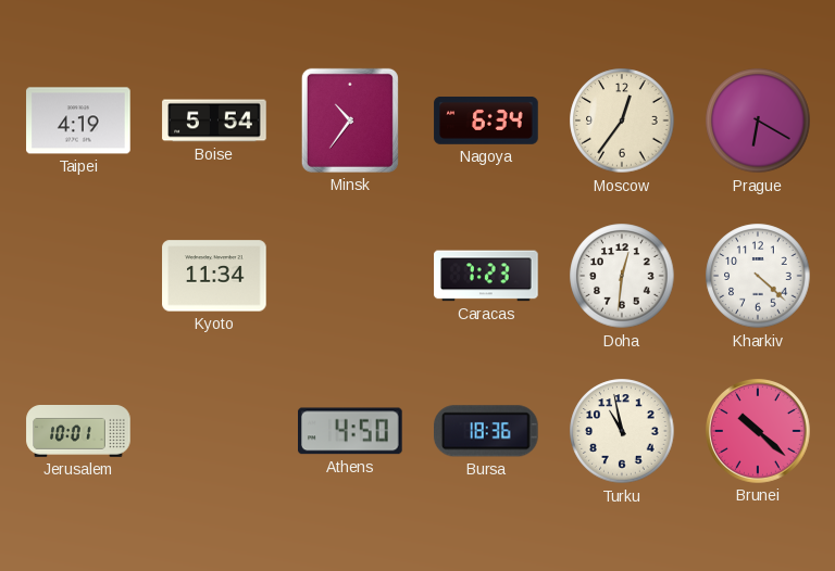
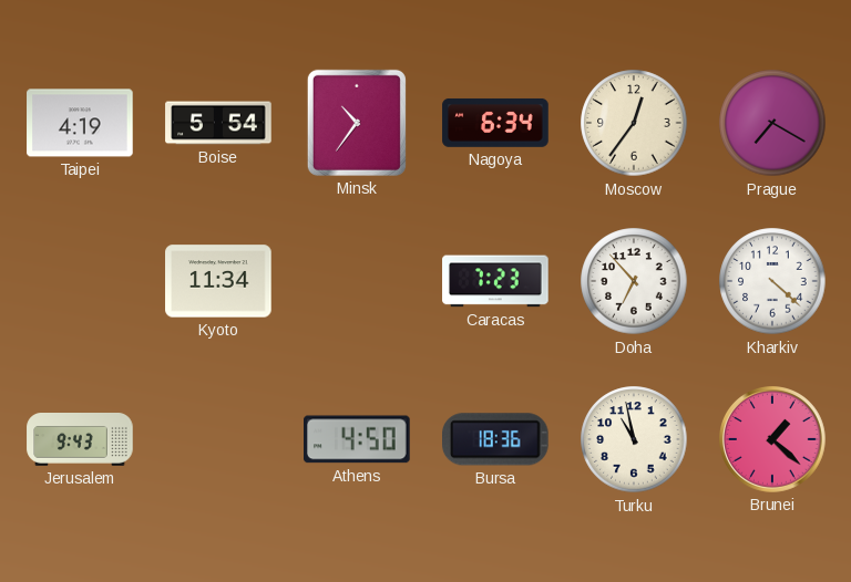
Prague: 6:20 -> 7:20 (772, 123)
Doha: 12:31 -> 6:53 (634, 281)
Jerusalem: 10:01 -> 9:43 (80, 440)
Brunei: 10:22 -> 1:22 (773, 440)
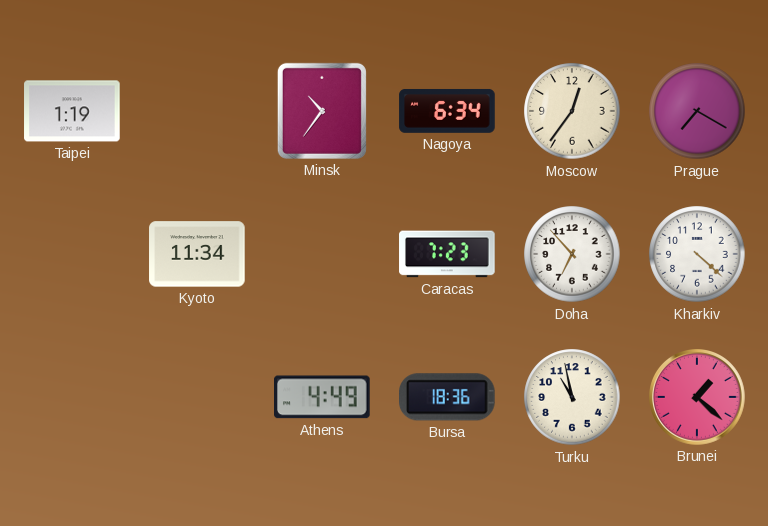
Taipei: 4:19 -> 1:19 (72, 111)
Boise: 5:54 -> none (218, 123)
Jerusalem: 9:43 -> none (80, 440)
Athens: 4:50 -> 4:49 (323, 397)
